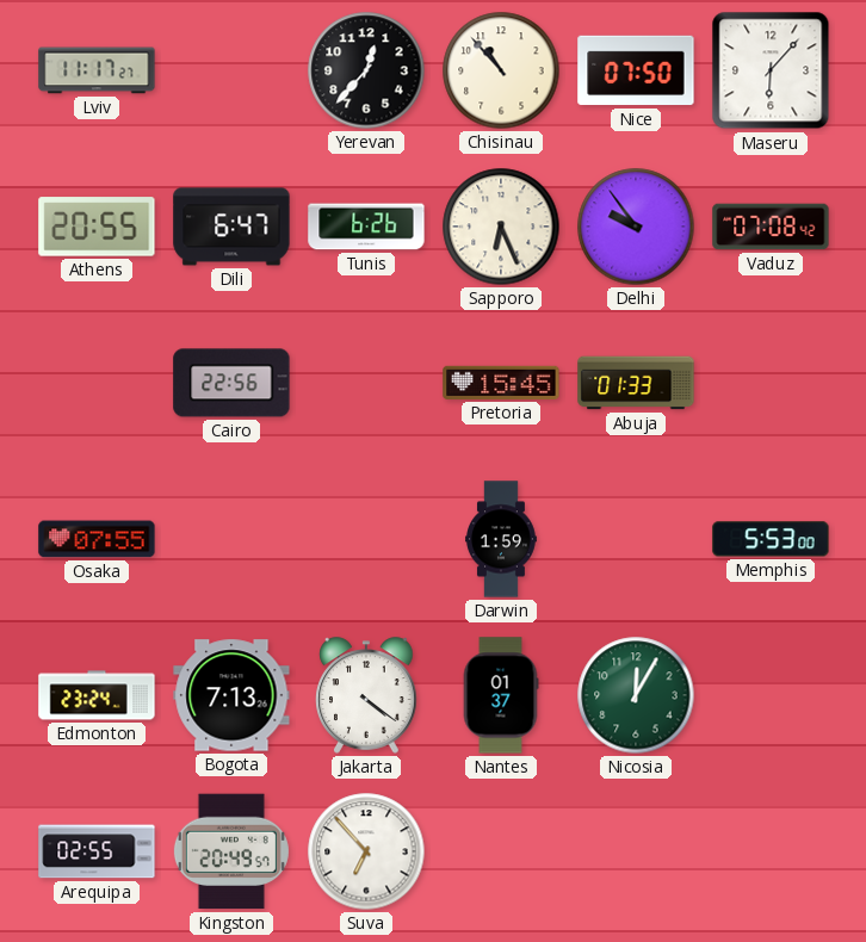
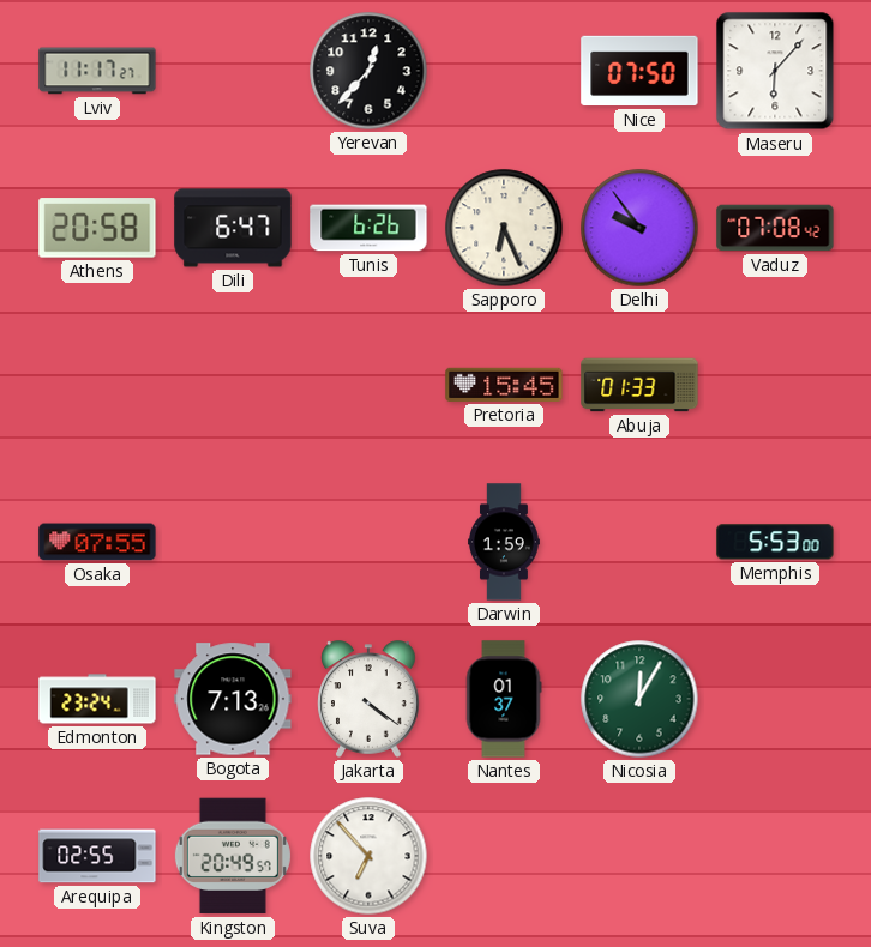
Chisinau: 10:53 -> none (501, 70)
Athens: 20:55 -> 20:58 (97, 228)
Cairo: 22:56 -> none (231, 383)
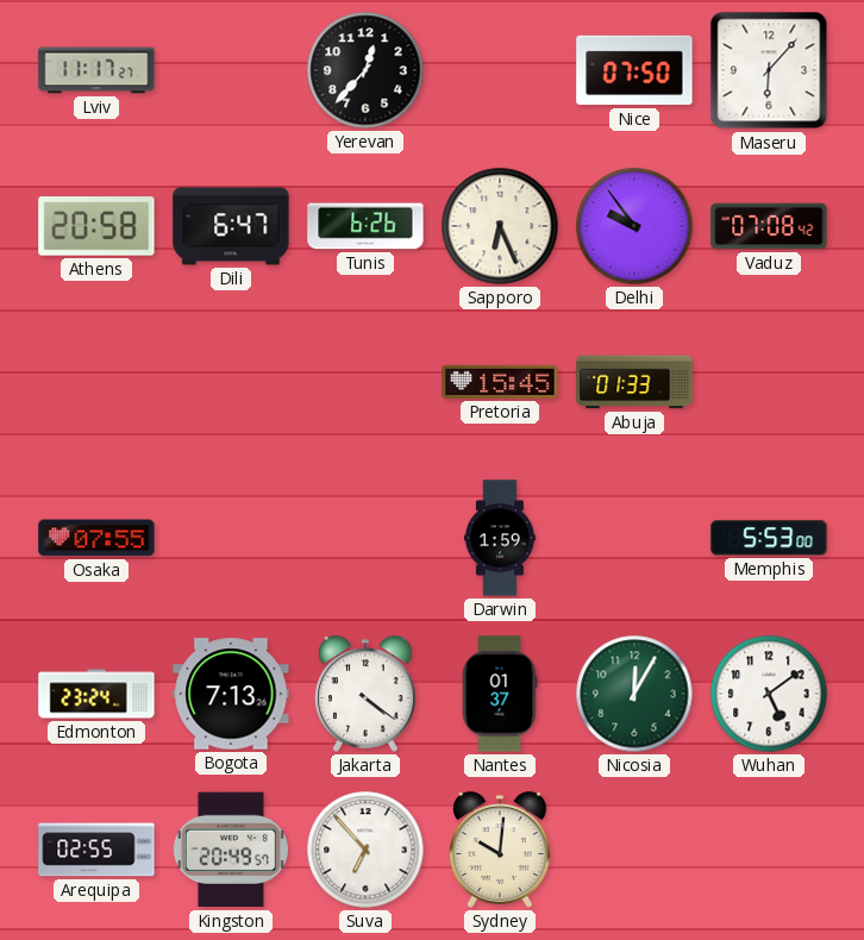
Wuhan: none -> 5:09 (769, 694)
Sydney: none -> 10:01 (500, 850)
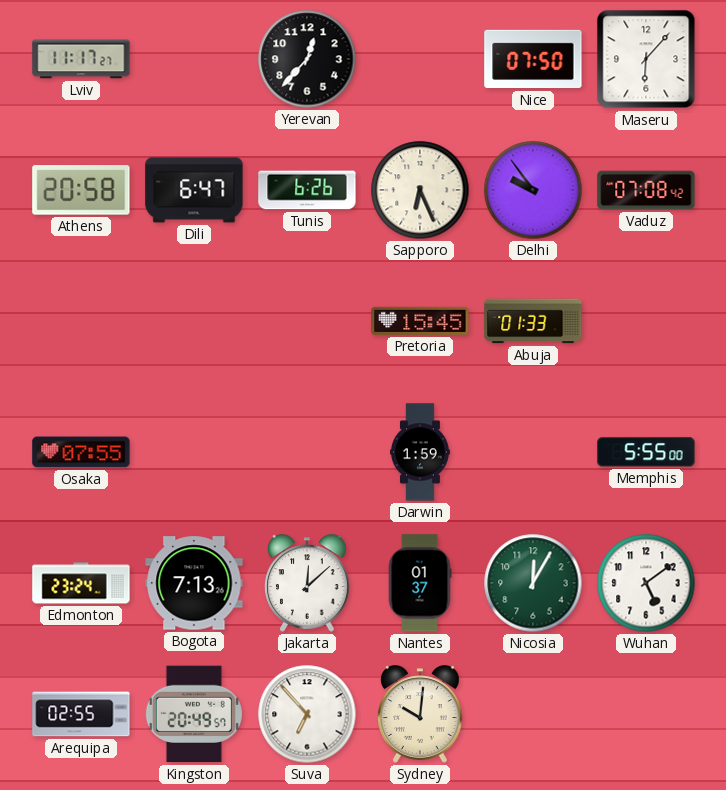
Memphis: 5:53 -> 5:55 (646, 452)
Jakarta: 4:21 -> 12:08 (307, 583)
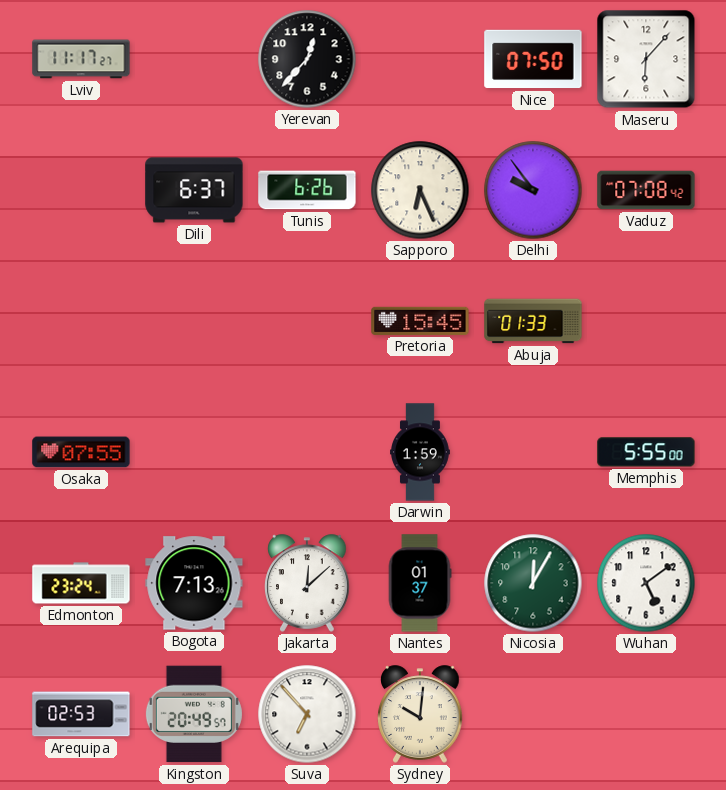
Athens: 20:58 -> none (81, 190)
Dili: 6:47 -> 6:37 (194, 190)
Arequipa: 02:55 -> 02:53 (81, 714)
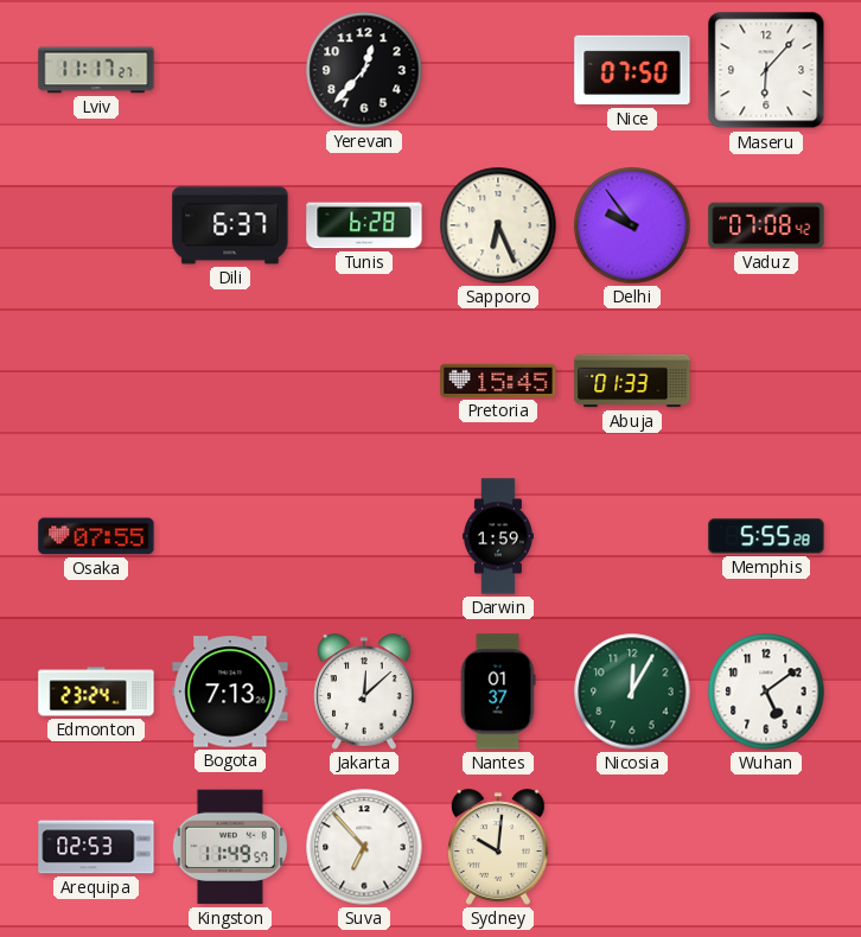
Tunis: 6:26 -> 6:28 (364, 225)
Memphis: 5:55:00 -> 5:55:28 (766, 536)
Kingston: 20:49 -> 11:49 (230, 847)
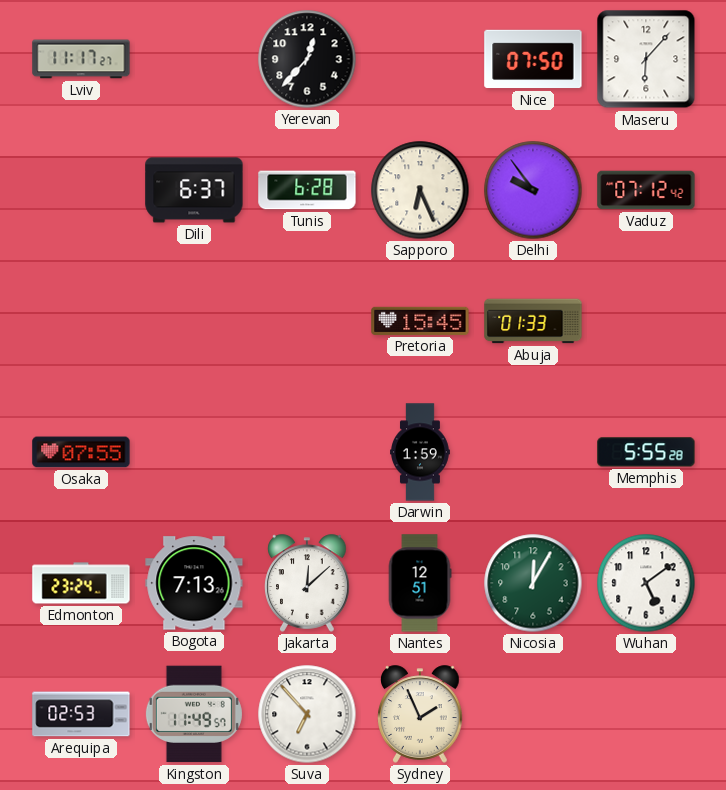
Vaduz: 07:08 -> 07:12 (646, 190)
Nantes: 01:37 -> 12:51 (420, 583)
Sydney: 10:01 -> 1:56 (420, 714)
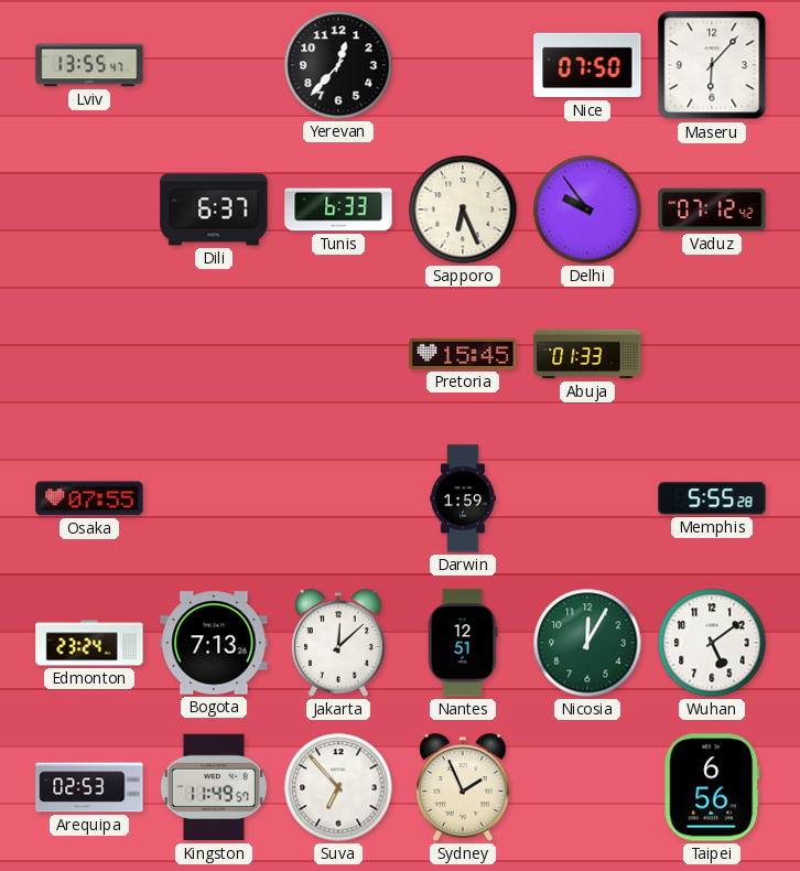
Lviv: 11:17 -> 13:55 (89, 65)
Tunis: 6:28 -> 6:33 (338, 209)
Taipei: none -> 6:56 (712, 787)
